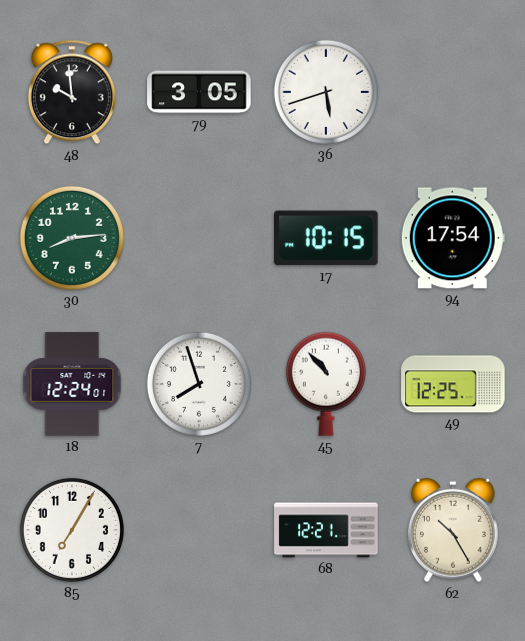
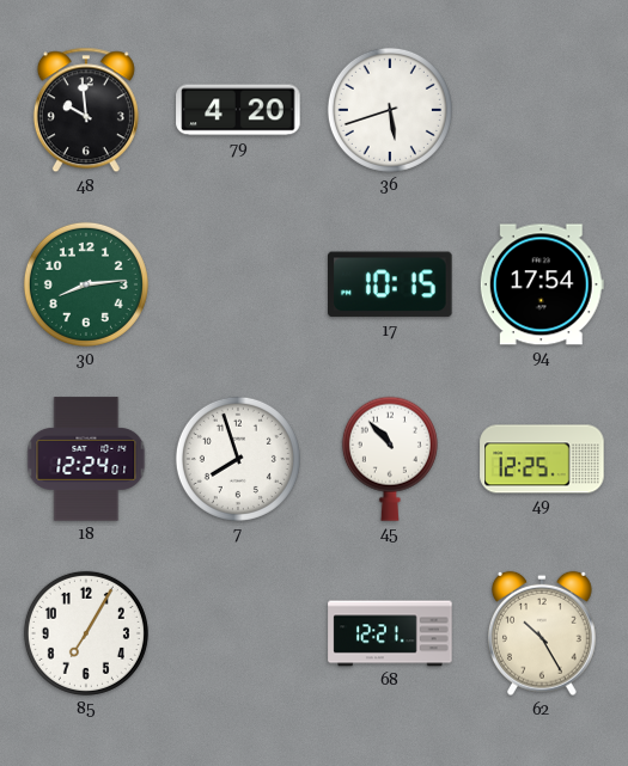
79: 3:05 -> 4:20 (238, 110)
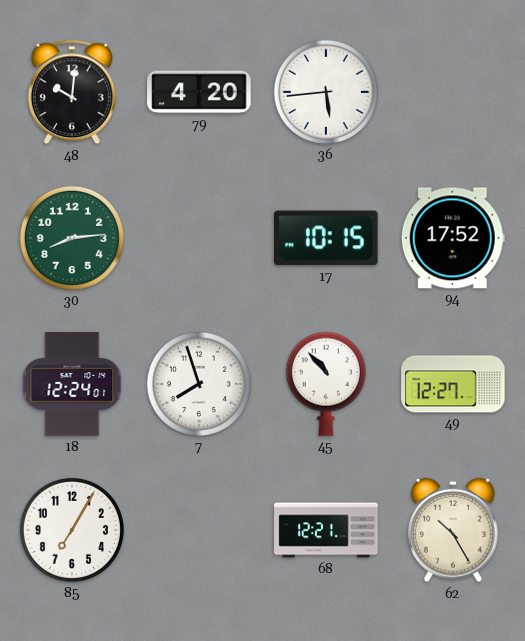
48: 9:59 -> 10:01 (72, 92)
36: 5:42 -> 5:44 (326, 92)
94: 17:54 -> 17:52 (453, 238)
49: 12:25 -> 12:27 (453, 384)
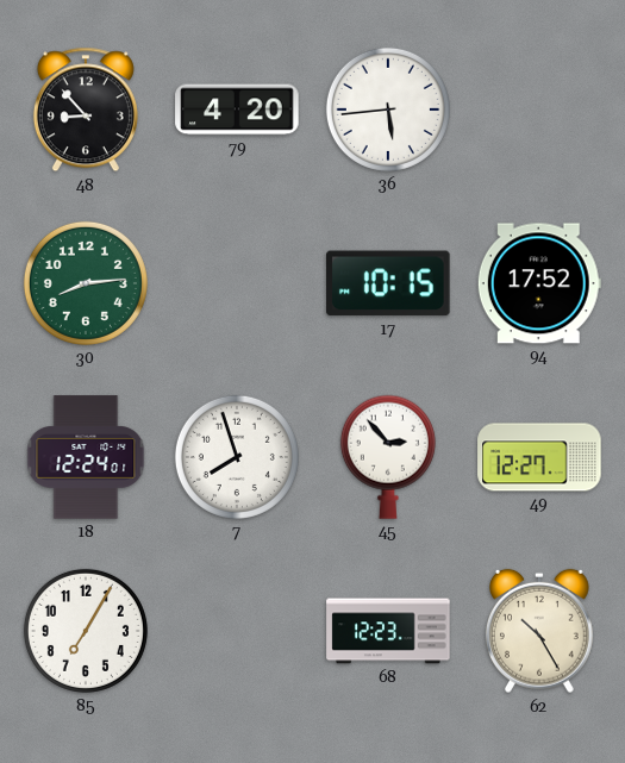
48: 10:01 -> 8:53 (86, 110)
45: 10:53 -> 2:53 (388, 457)
68: 12:21 -> 12:23 (388, 631)
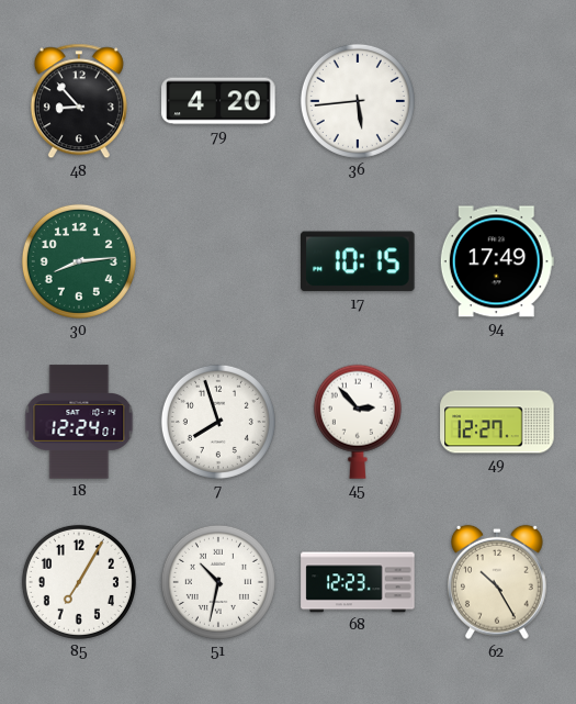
94: 17:52 -> 17:49 (497, 261)
51: none -> 10:32 (218, 582)
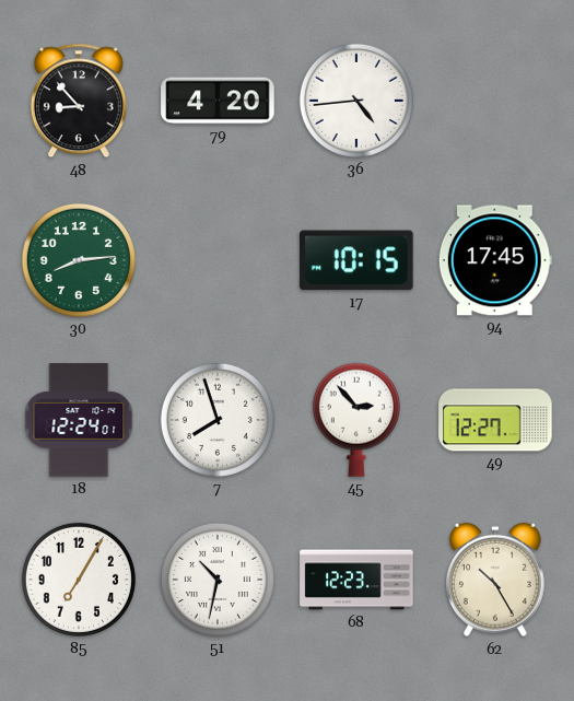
36: 5:44 -> 4:44 (356, 101)
94: 17:49 -> 17:45 (495, 260)
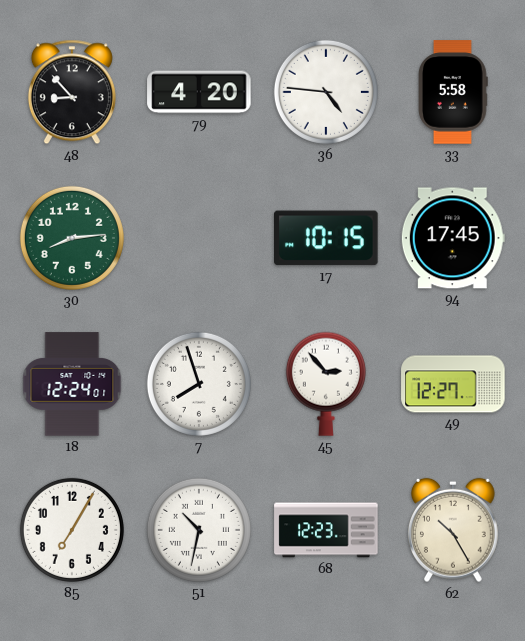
36: 4:44 -> 4:46 (326, 92)
33: none -> 5:58 (454, 92)
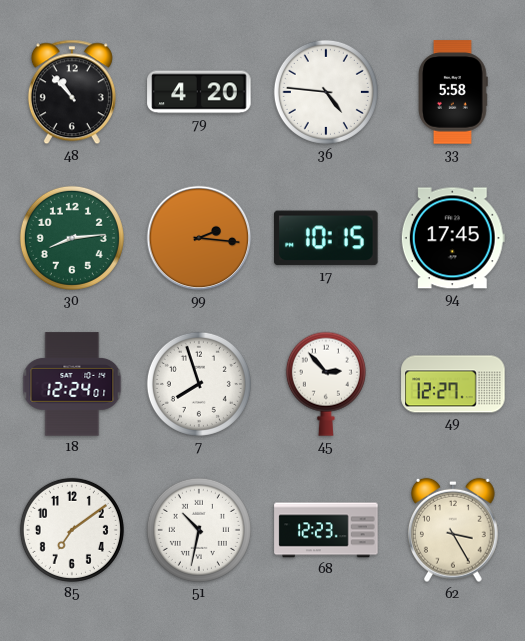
48: 8:53 -> 10:53 (72, 92)
99: none -> 2:16 (199, 238)
85: 7:05 -> 7:09 (72, 530)
62: 10:25 -> 3:25 (453, 530)
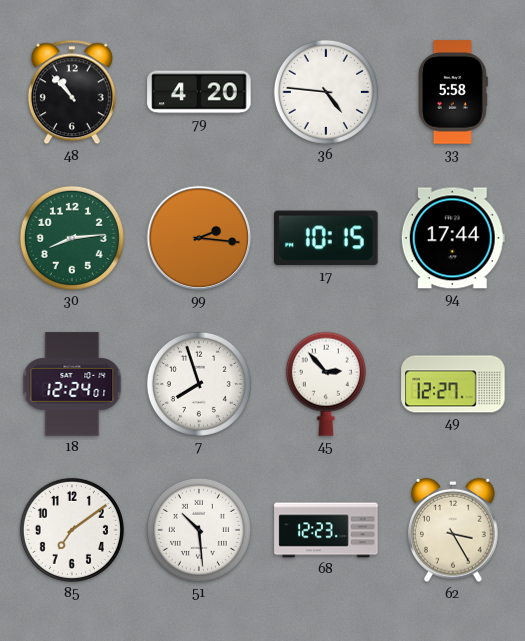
94: 17:45 -> 17:44 (453, 238)
51: 10:32 -> 10:29 (199, 530)
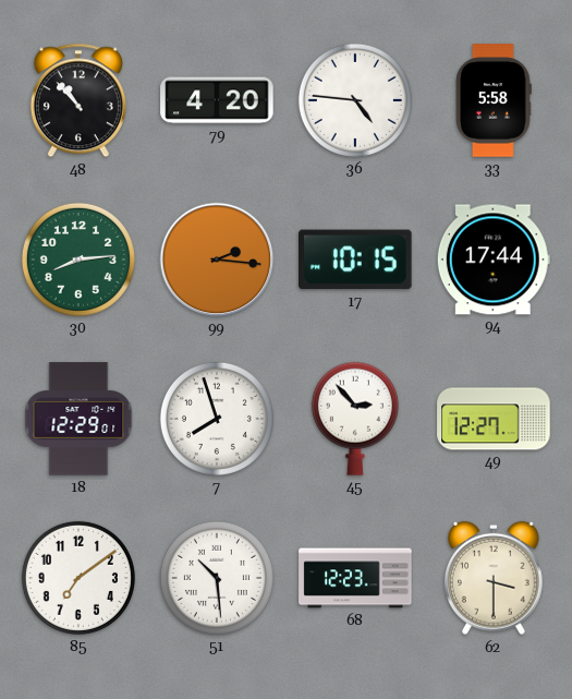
18: 12:24 -> 12:29 (78, 419)
62: 3:25 -> 3:30 (494, 578)
